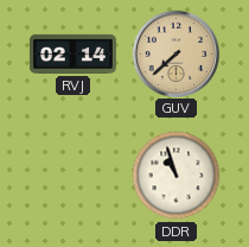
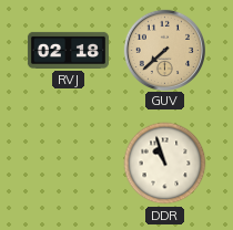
RVJ: 02:14 -> 02:18 (68, 50)
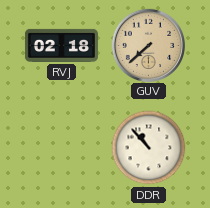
DDR: 10:57 -> 10:53 (149, 148)
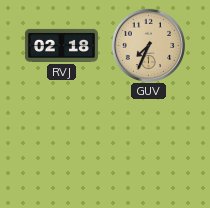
GUV: 7:38 -> 7:34 (148, 45)
DDR: 10:53 -> none (149, 148)
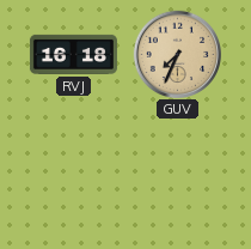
RVJ: 02:18 -> 16:18 (73, 54)
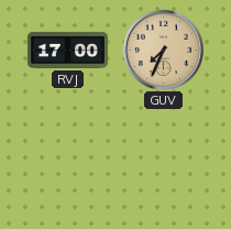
RVJ: 16:18 -> 17:00 (67, 50)
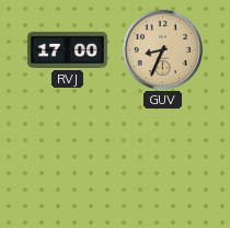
GUV: 7:34 -> 8:34 (162, 49)
